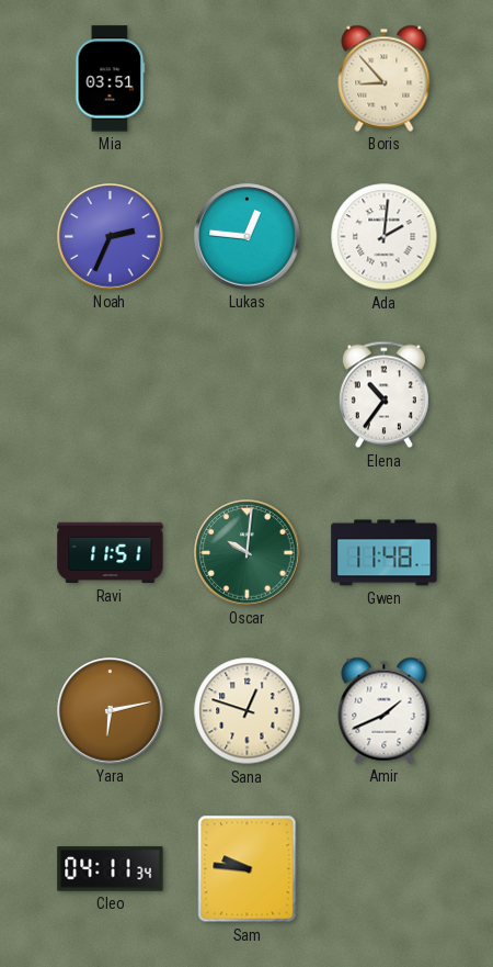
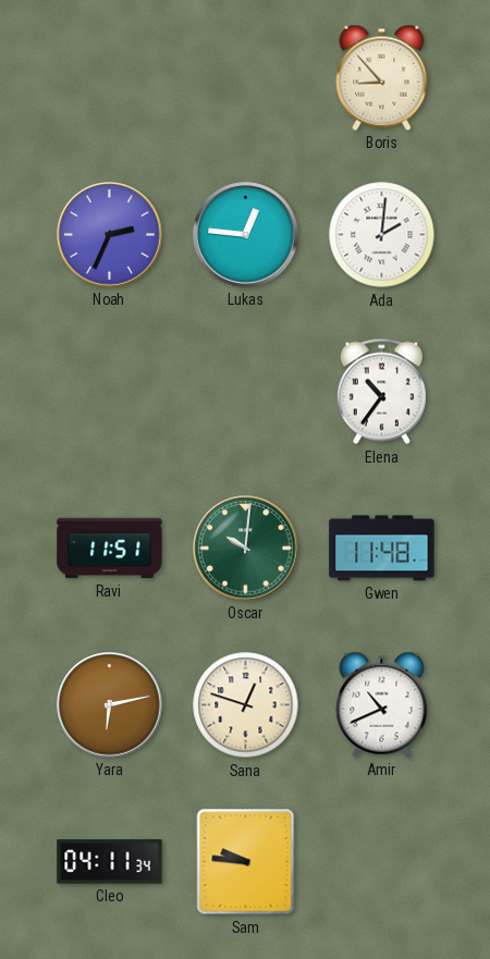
Mia: 03:51 -> none (111, 79)
Amir: 1:41 -> 10:41 (382, 704)
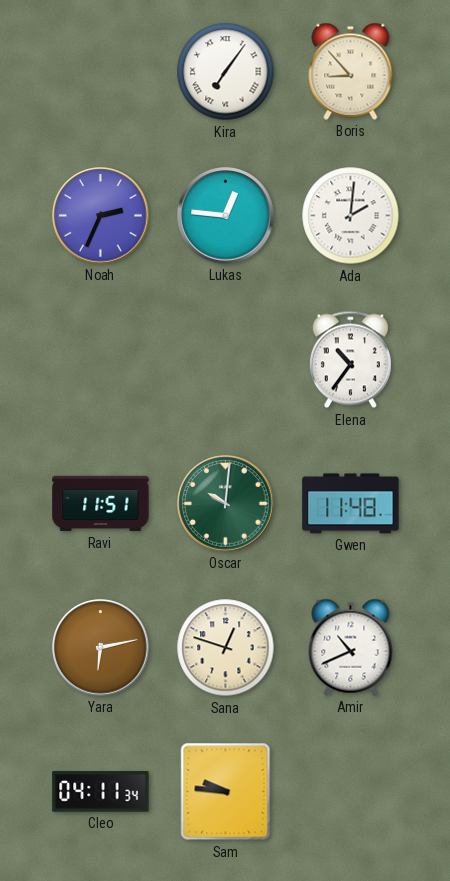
Kira: none -> 7:06 (226, 72)
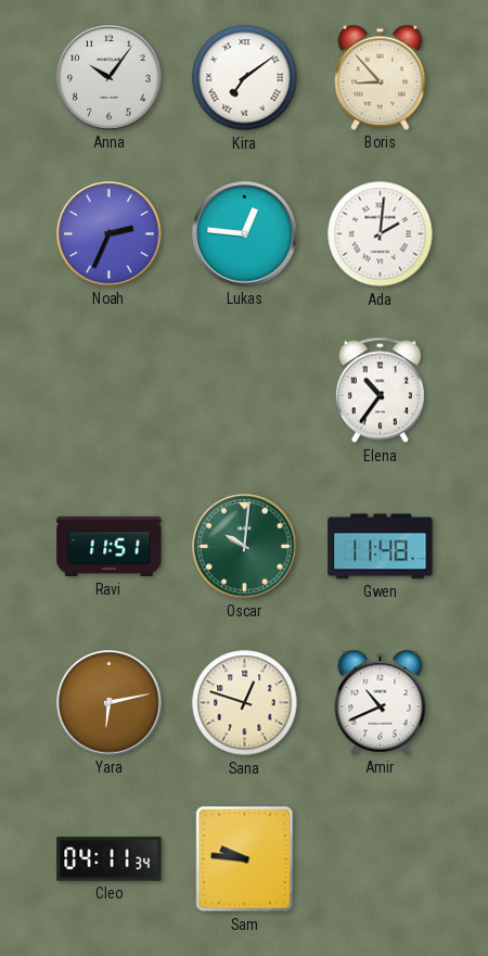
Anna: none -> 10:06 (110, 78)
Kira: 7:06 -> 7:09 (245, 78)
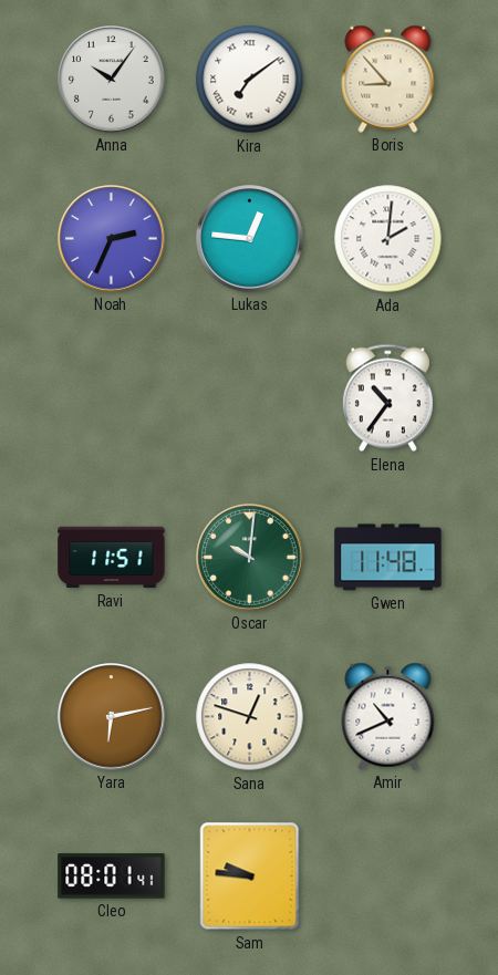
Cleo: 04:11 -> 08:01 (112, 877)
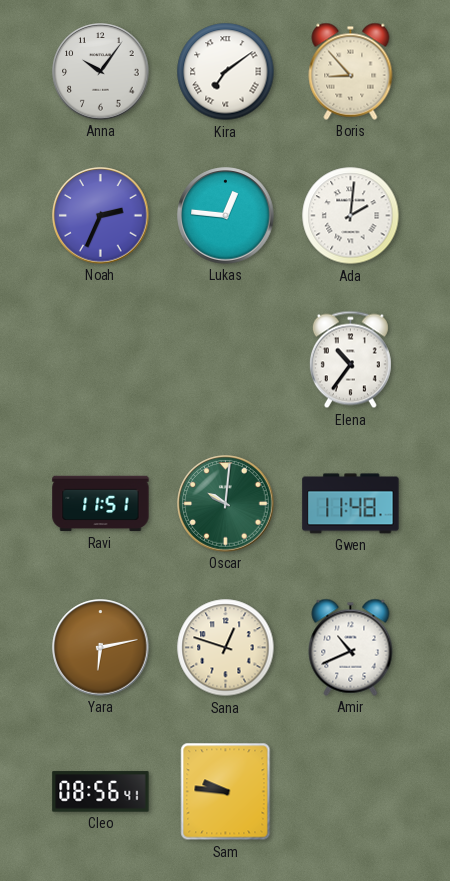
Cleo: 08:01 -> 08:56 (101, 792)
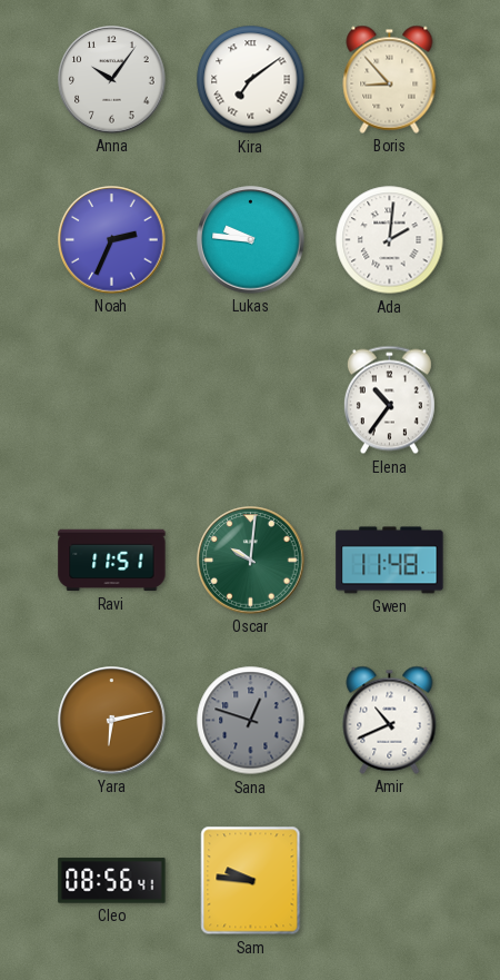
Lukas: 12:46 -> 9:46 (251, 240)
Sana dial: cream -> grey (251, 721)
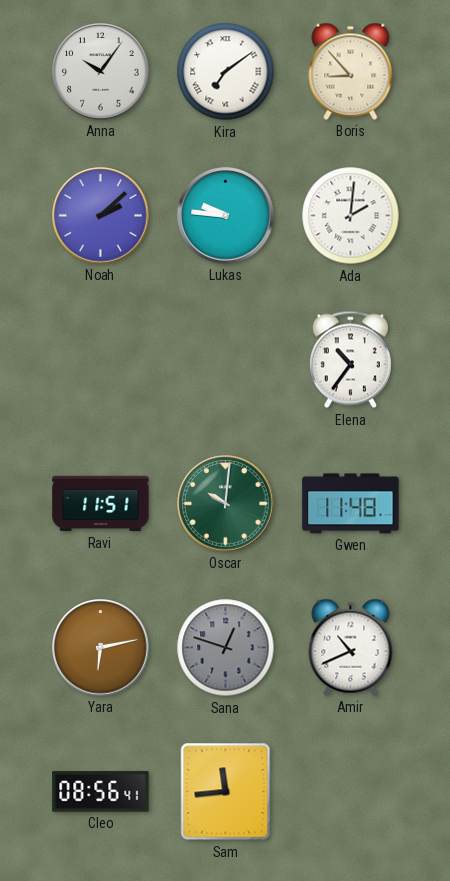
Noah: 2:34 -> 2:08 (101, 216)
Sam: 9:46 -> 11:44 (226, 792)
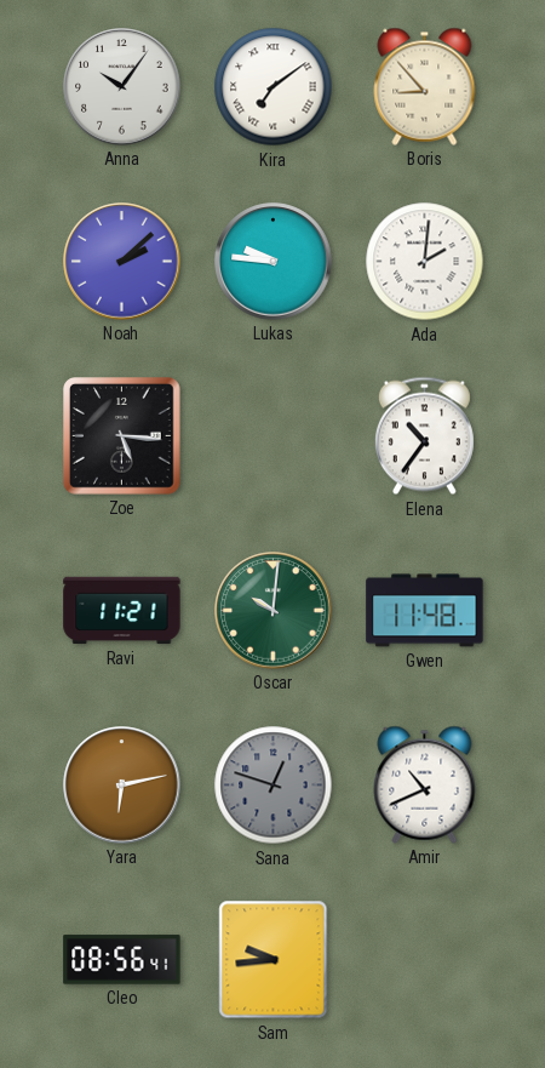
Zoe: none -> 5:16 (122, 436)
Ravi: 11:51 -> 11:21 (122, 611)
Sam: 11:44 -> 9:44 (274, 960)
